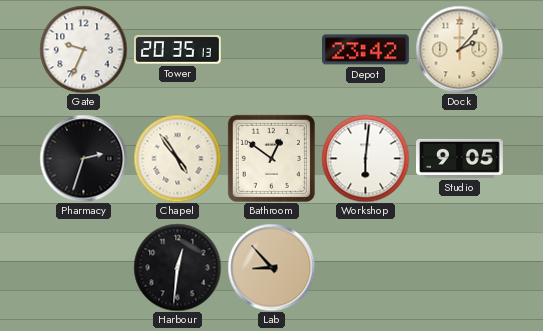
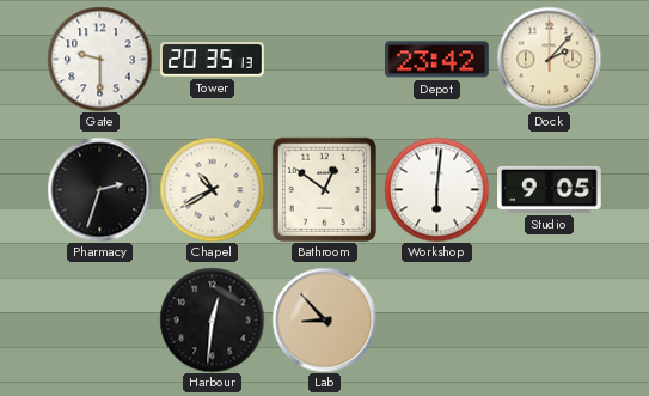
Gate: 9:34 -> 9:30 (99, 59)
Chapel: 4:54 -> 10:40 (212, 189)
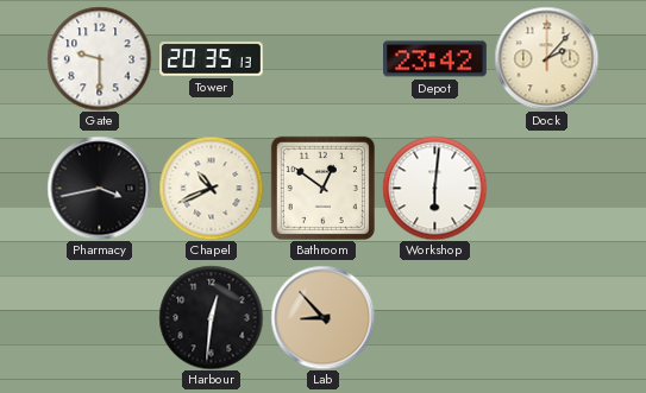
Pharmacy: 2:33 -> 3:43 (99, 188)
Chapel: 10:40 -> 10:41 (211, 188)
Studio: 9:05 -> none (550, 189)
